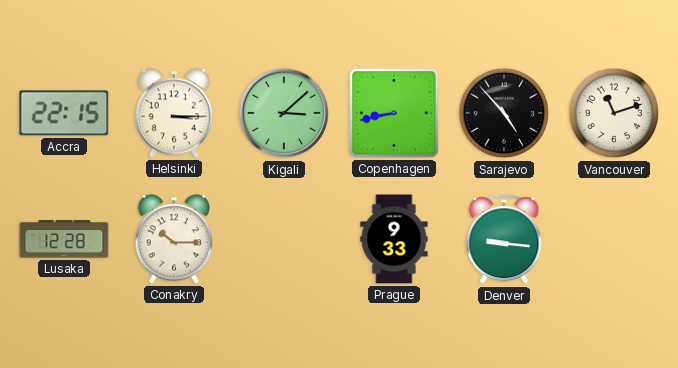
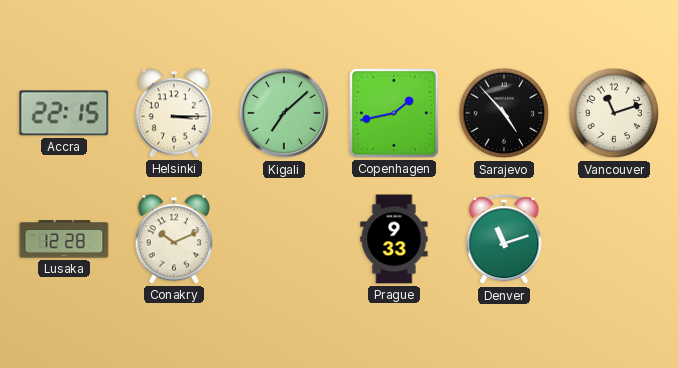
Kigali: 3:08 -> 7:08 (284, 113)
Copenhagen: 8:43 -> 1:43 (394, 113)
Conakry: 10:15 -> 10:11 (174, 239)
Denver: 9:16 -> 11:12 (504, 240)
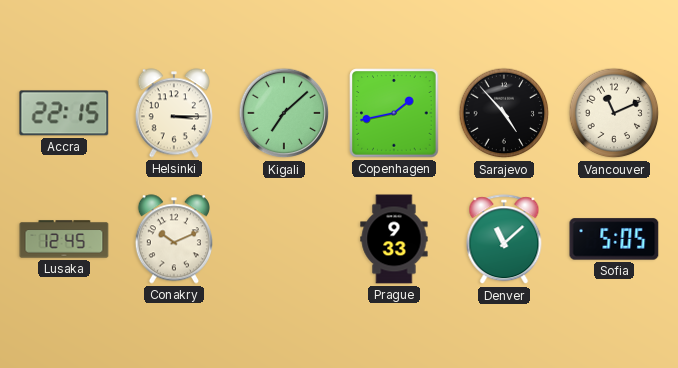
Vancouver: 11:12 -> 11:11 (614, 113)
Lusaka: 12:28 -> 12:45 (64, 239)
Denver: 11:12 -> 11:08 (504, 240)
Sofia: none -> 5:05 (614, 239)
